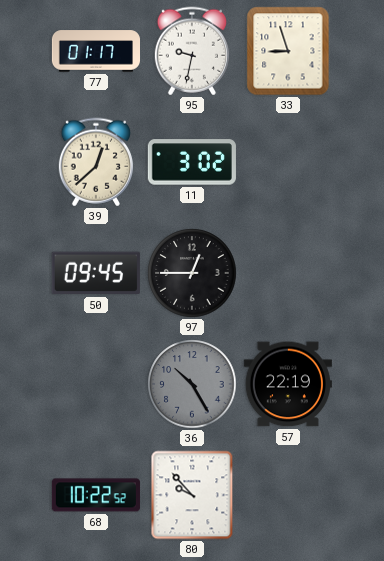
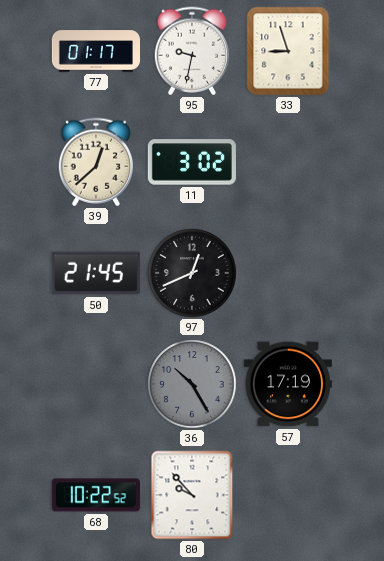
50: 09:45 -> 21:45 (96, 273)
97: 12:45 -> 12:41 (192, 273)
57: 22:19 -> 17:19 (288, 384)
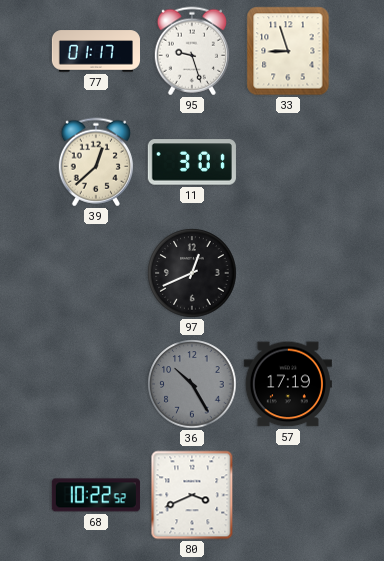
95: 9:32 -> 9:27 (192, 51)
11: 3:02 -> 3:01 (192, 162)
50: 21:45 -> none (96, 273)
80: 9:53 -> 3:41 (192, 495)
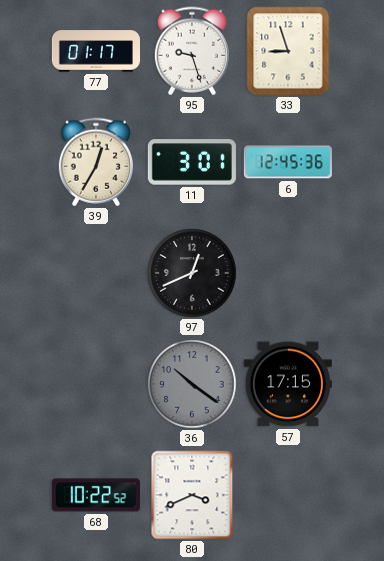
39: 12:38 -> 12:35 (96, 162)
6: none -> 12:45 (288, 162)
36: 10:25 -> 10:21 (192, 384)
57: 17:19 -> 17:15 (288, 384)
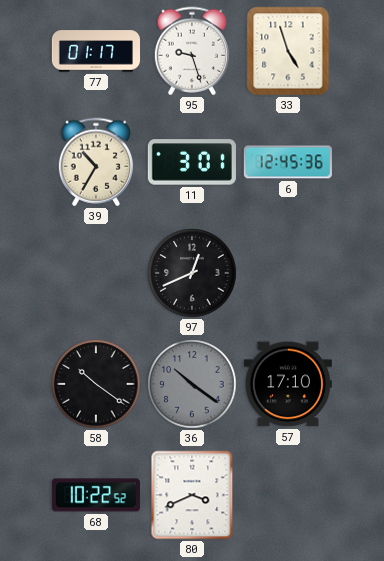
33: 8:57 -> 4:57 (288, 51)
39: 12:35 -> 10:35 (96, 162)
58: none -> 10:21 (96, 384)
57: 17:15 -> 17:10 (288, 384)
